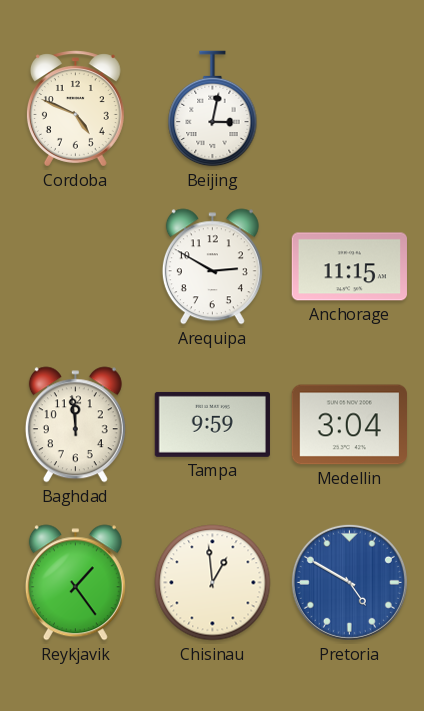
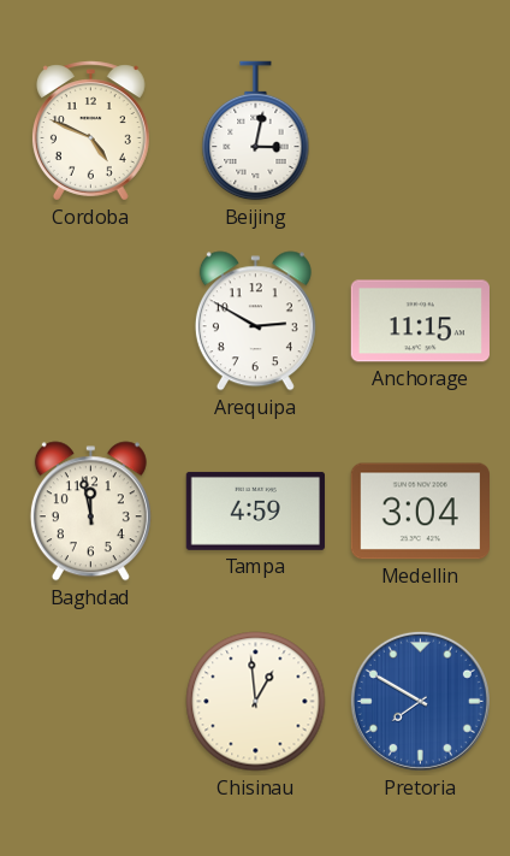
Baghdad: 11:59 -> 11:58 (90, 512)
Tampa: 9:59 -> 4:59 (255, 510)
Reykjavik: 1:24 -> none (75, 583)
Pretoria: 4:50 -> 7:50 (420, 701)
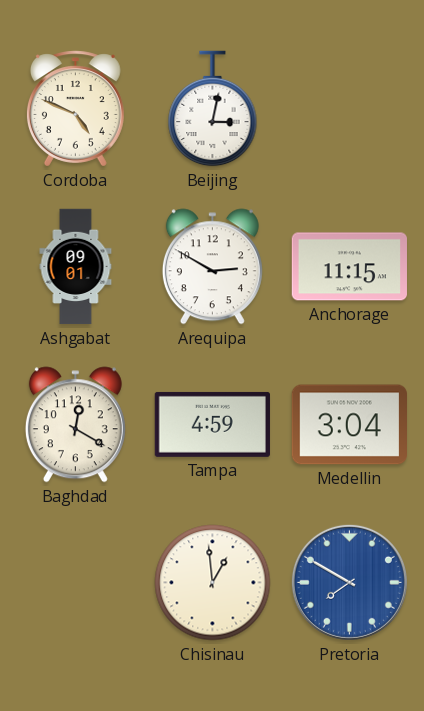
Ashgabat: none -> 09:01 (76, 267)
Baghdad: 11:58 -> 12:20 (75, 425)
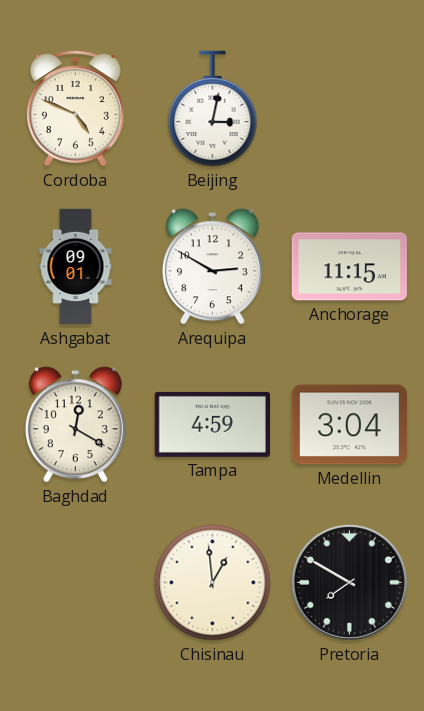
Pretoria dial: blue -> black (349, 582)
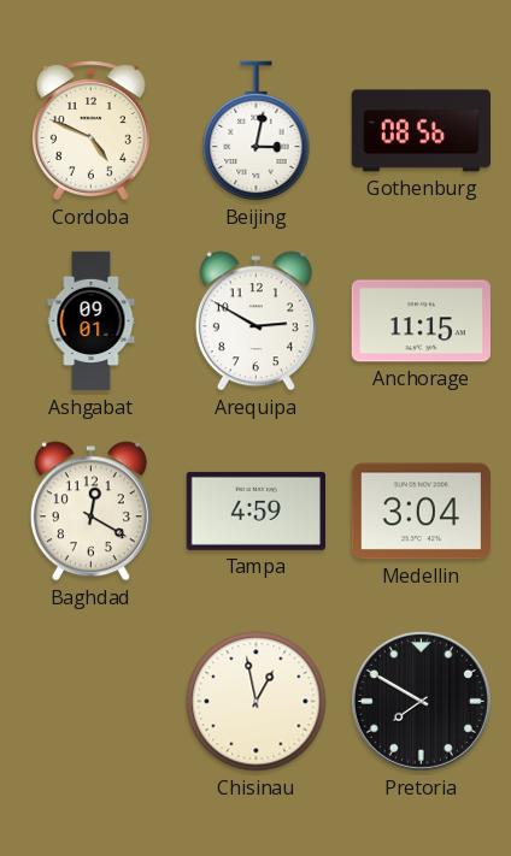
Gothenburg: none -> 08:56 (421, 131)
Chisinau: 12:59 -> 12:58 (257, 702)
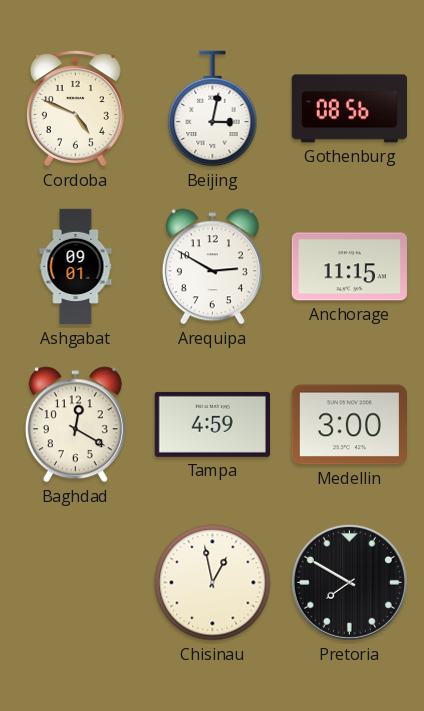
Medellin: 3:04 -> 3:00 (349, 425)
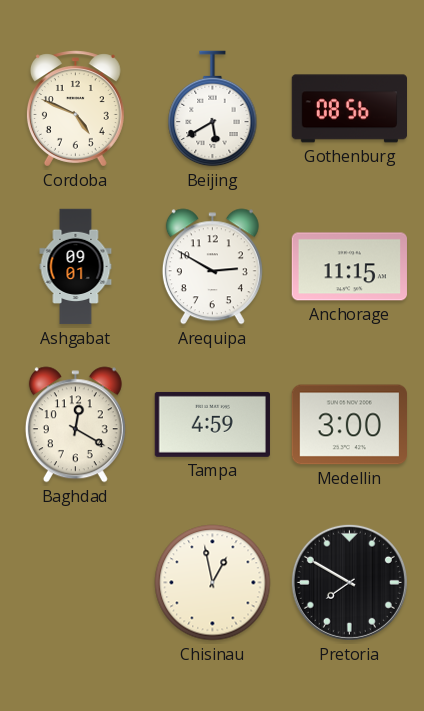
Beijing: 3:02 -> 5:40 (213, 109)
